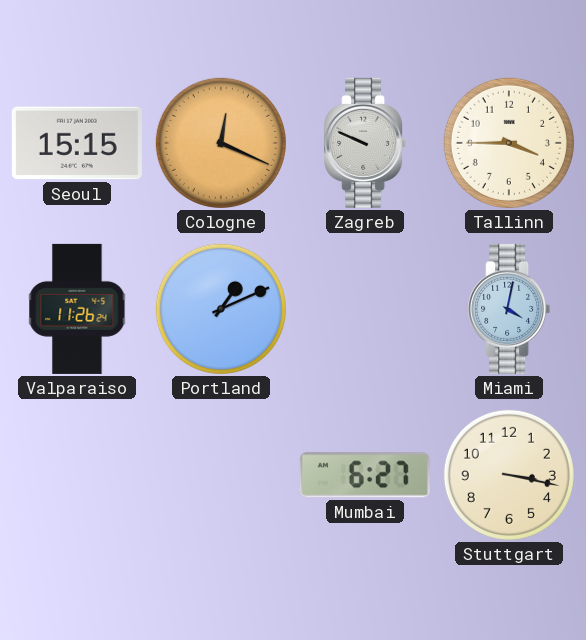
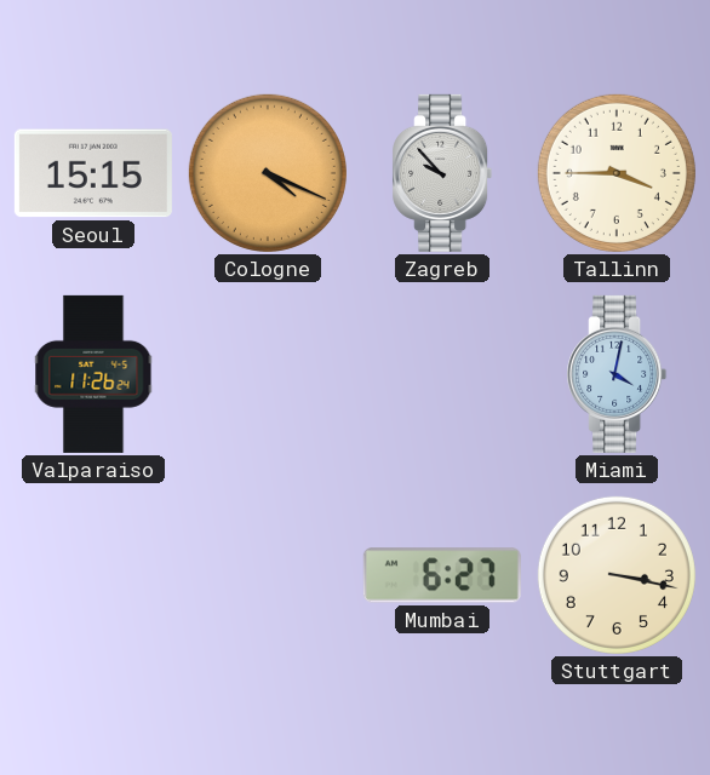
Cologne: 12:19 -> 4:19 (268, 173)
Zagreb: 9:49 -> 9:53 (442, 173)
Portland: 1:11 -> none (221, 309)
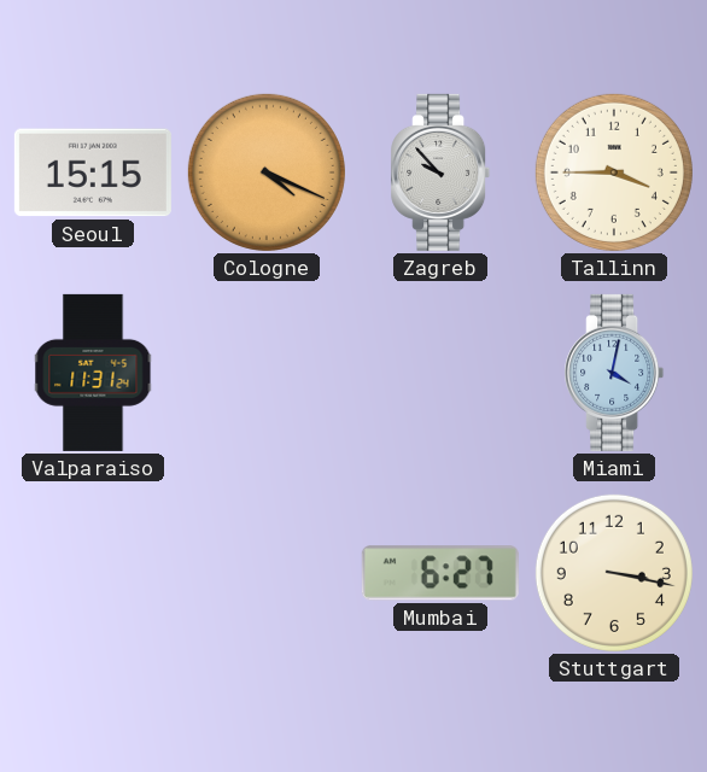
Valparaiso: 11:26 -> 11:31 (93, 373)
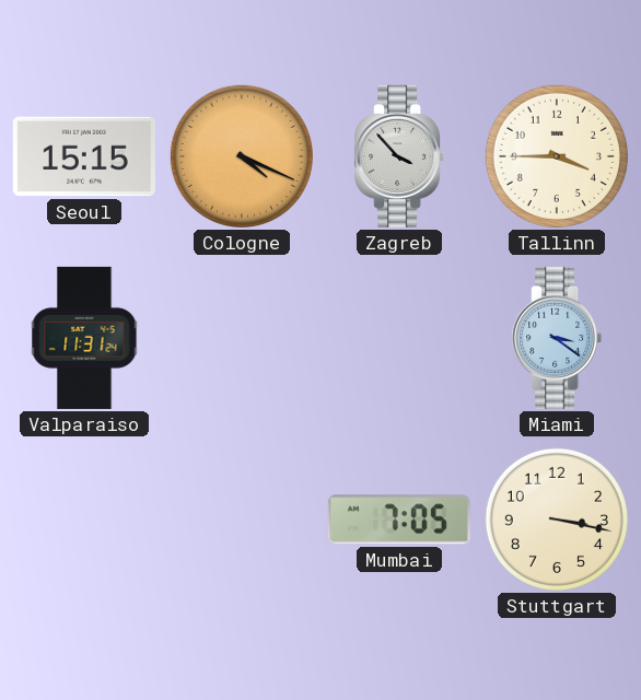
Zagreb: 9:53 -> 3:53 (399, 156)
Miami: 4:02 -> 3:21 (557, 338)
Mumbai: 6:27 -> 7:05 (399, 520)
